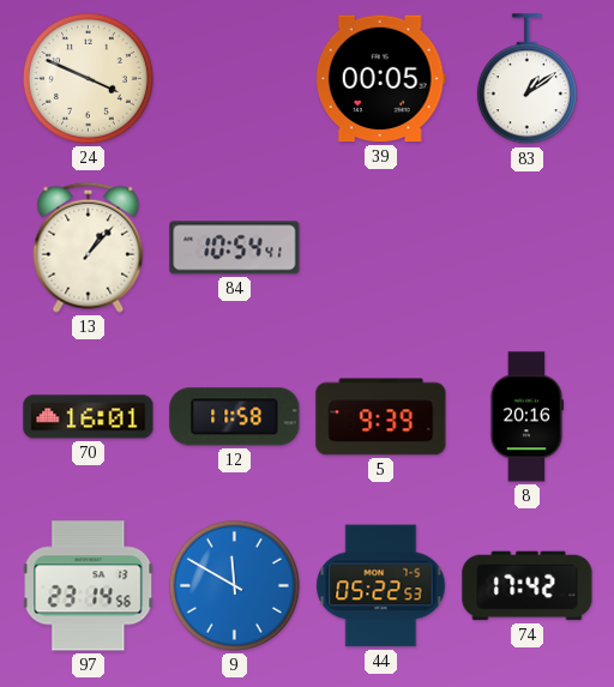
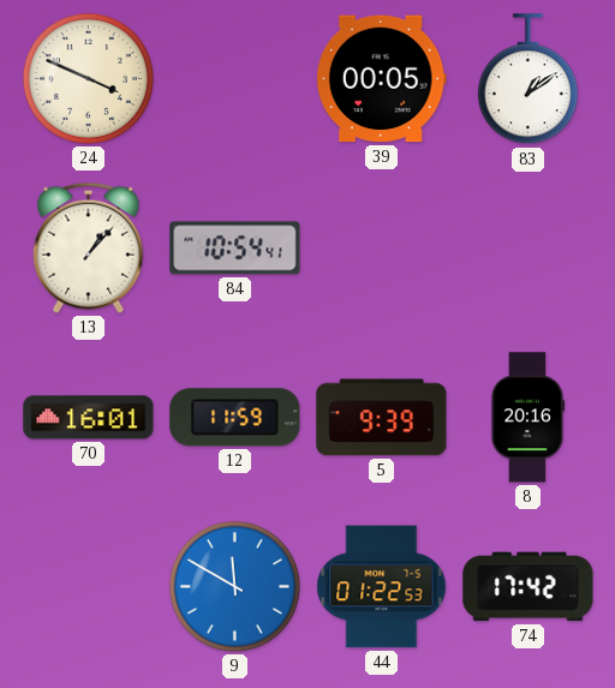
12: 11:58 -> 11:59 (235, 418)
97: 23:14 -> none (89, 586)
44: 05:22 -> 01:22 (382, 587)
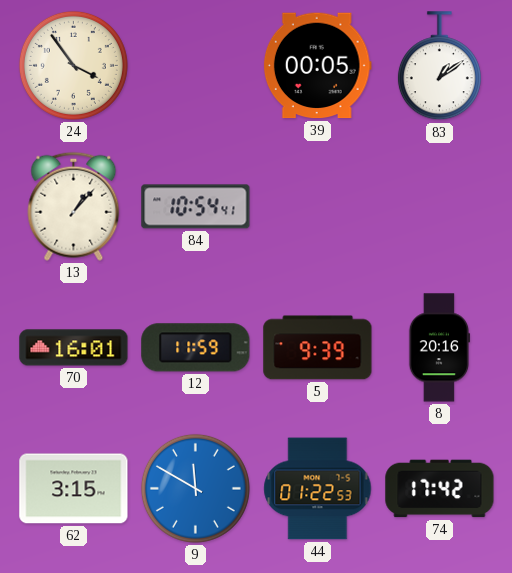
24: 3:49 -> 3:54 (73, 65)
62: none -> 3:15 (74, 489)
